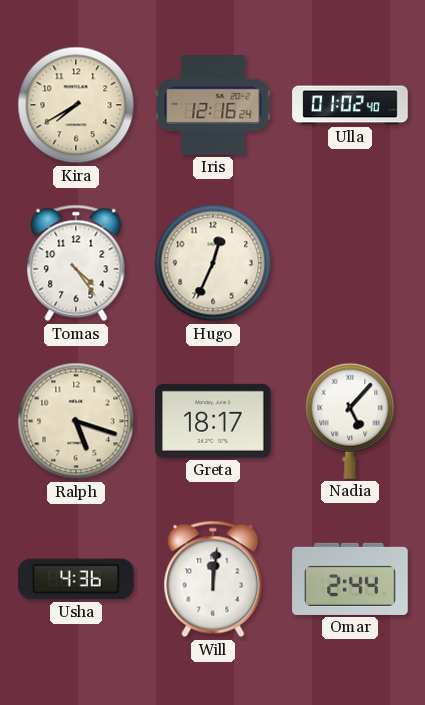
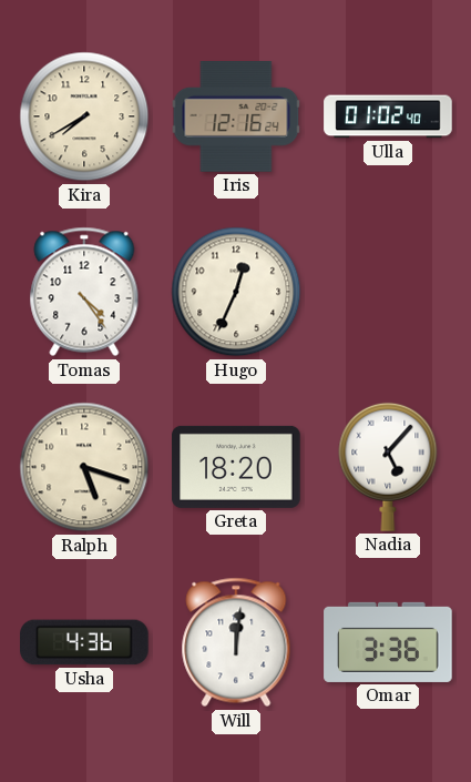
Greta: 18:17 -> 18:20 (236, 467)
Omar: 2:44 -> 3:36 (388, 642)
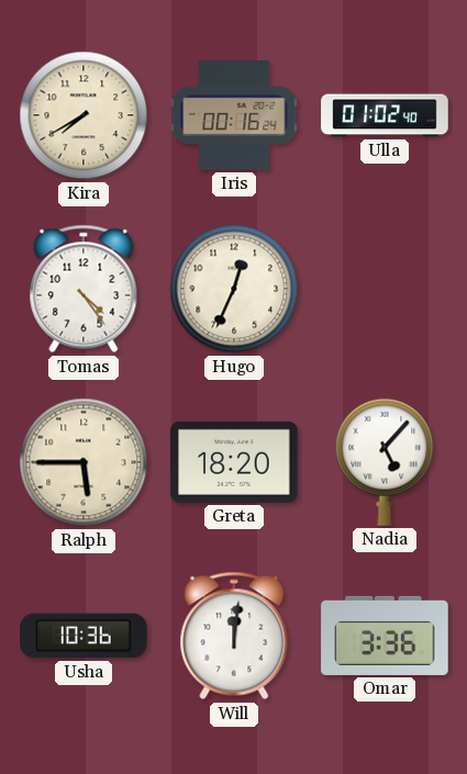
Iris: 12:16 -> 00:16 (234, 116)
Ralph: 5:18 -> 5:45 (84, 462)
Usha: 4:36 -> 10:36 (84, 636)
